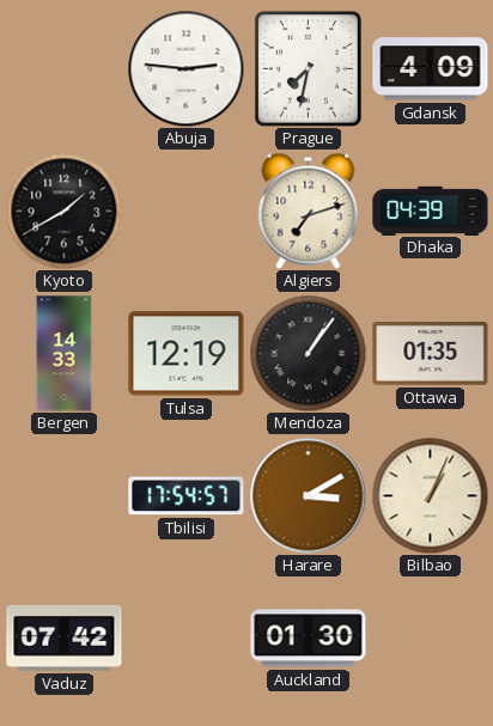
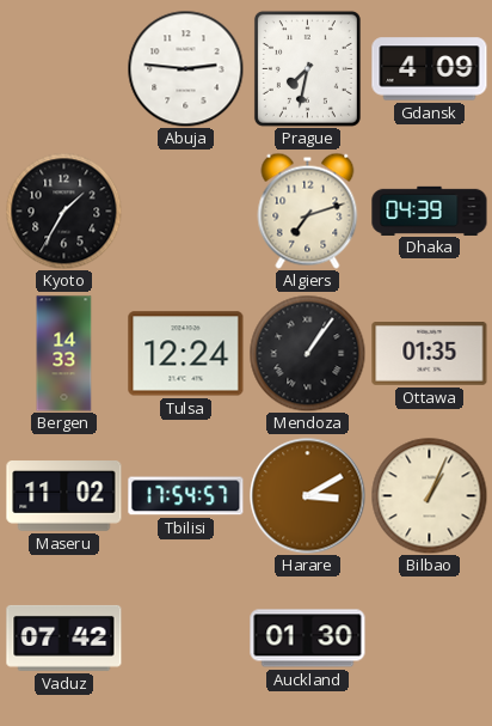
Kyoto: 1:40 -> 1:35 (63, 211)
Tulsa: 12:19 -> 12:24 (186, 354)
Maseru: none -> 11:02 (64, 496)
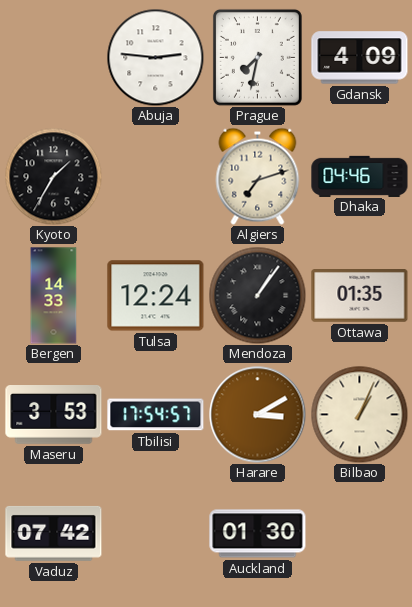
Dhaka: 04:39 -> 04:46 (360, 176)
Maseru: 11:02 -> 3:53 (54, 415)
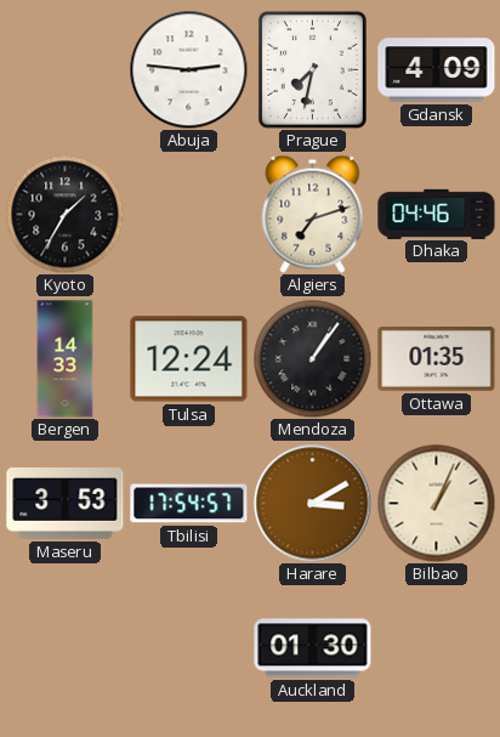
Vaduz: 07:42 -> none (54, 533)
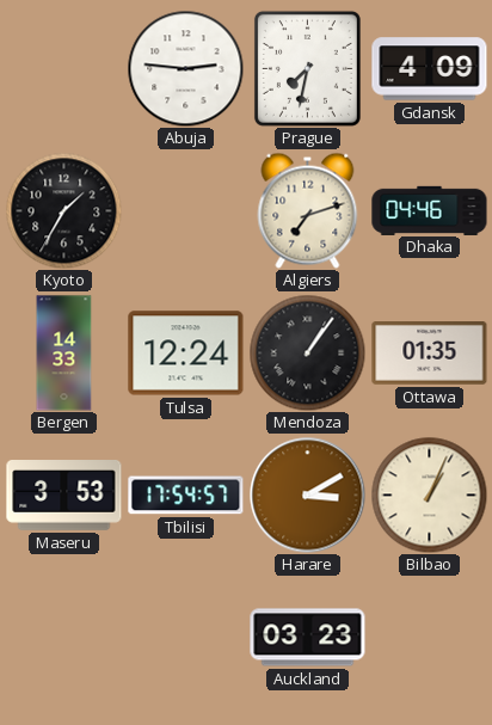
Auckland: 01:30 -> 03:23 (308, 638)
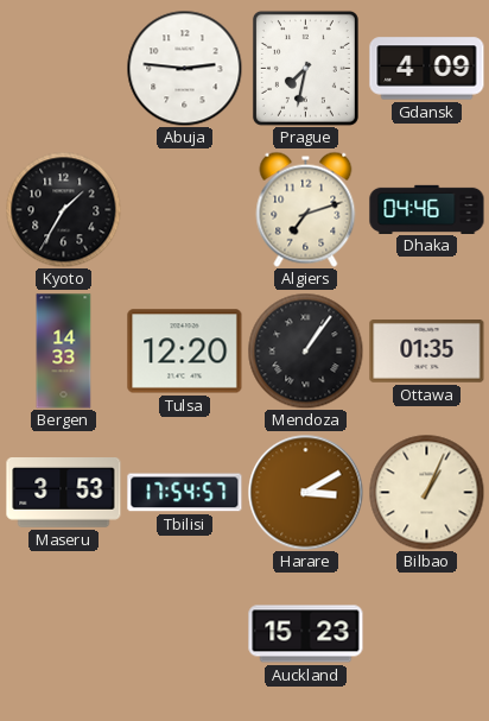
Tulsa: 12:24 -> 12:20 (185, 352)
Auckland: 03:23 -> 15:23 (306, 634)
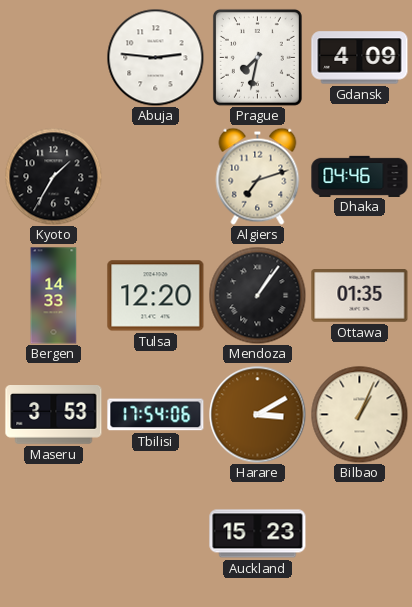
Tbilisi: 17:54:57 -> 17:54:06 (156, 415)
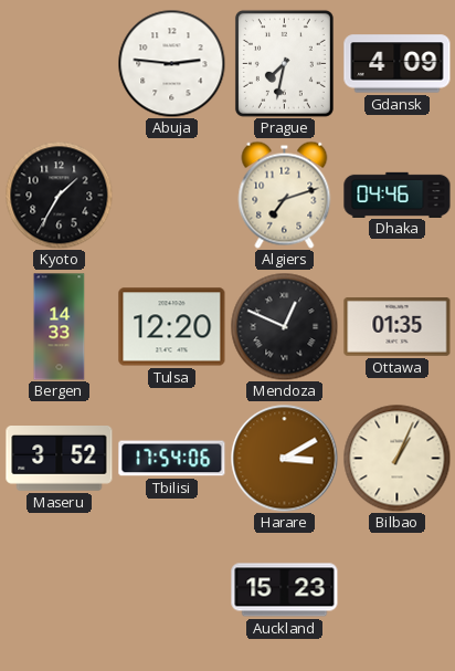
Mendoza: 1:06 -> 12:49 (284, 326)
Maseru: 3:53 -> 3:52 (60, 459)
